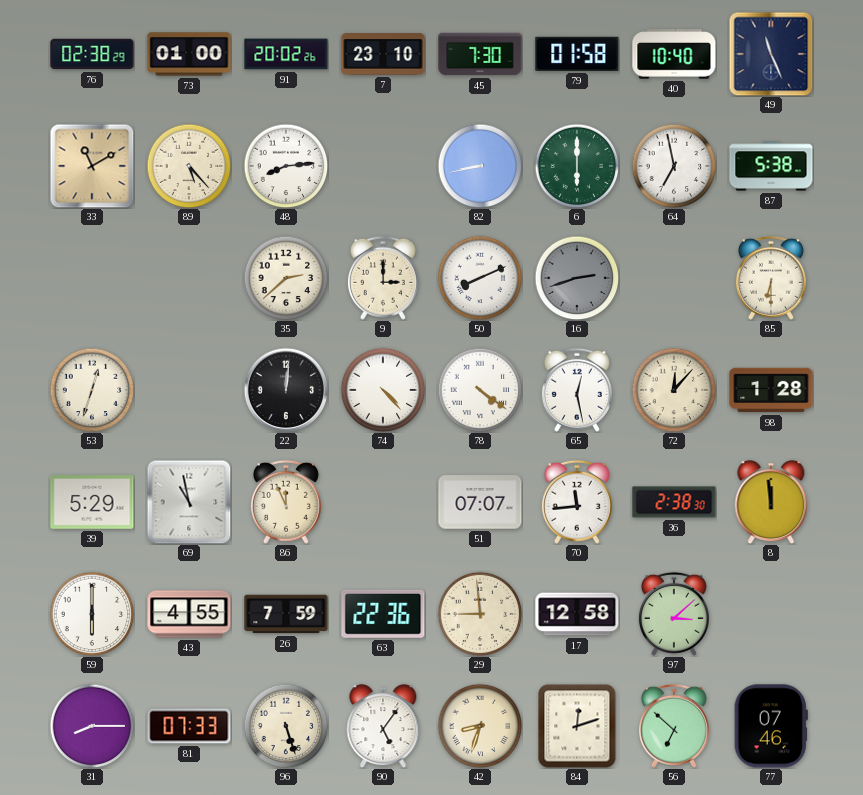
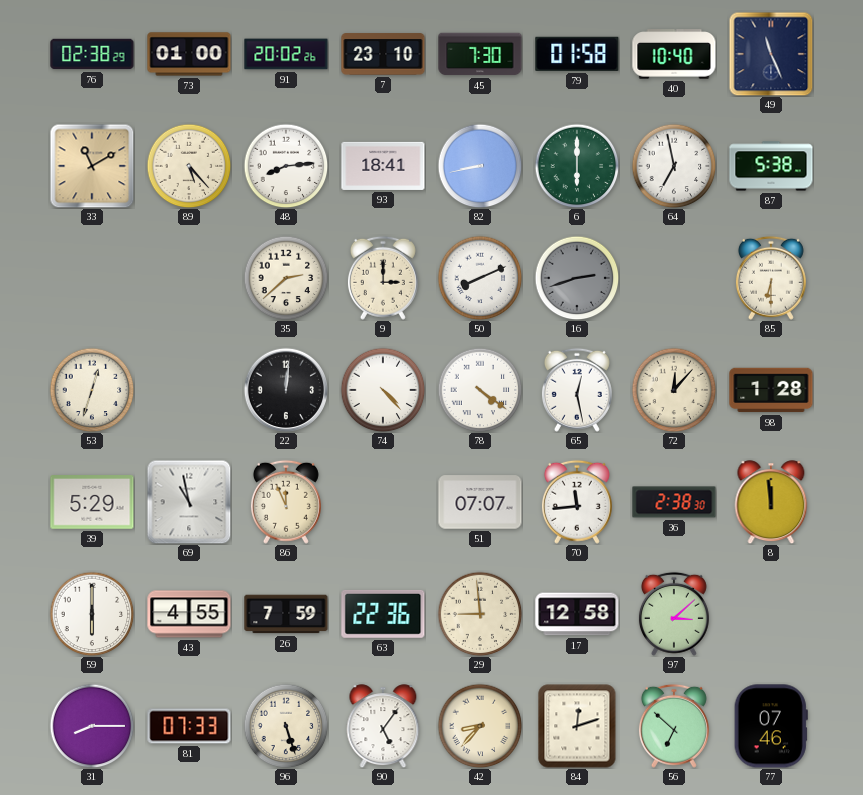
93: none -> 18:41 (383, 166)
42: 8:33 -> 8:37 (480, 726)
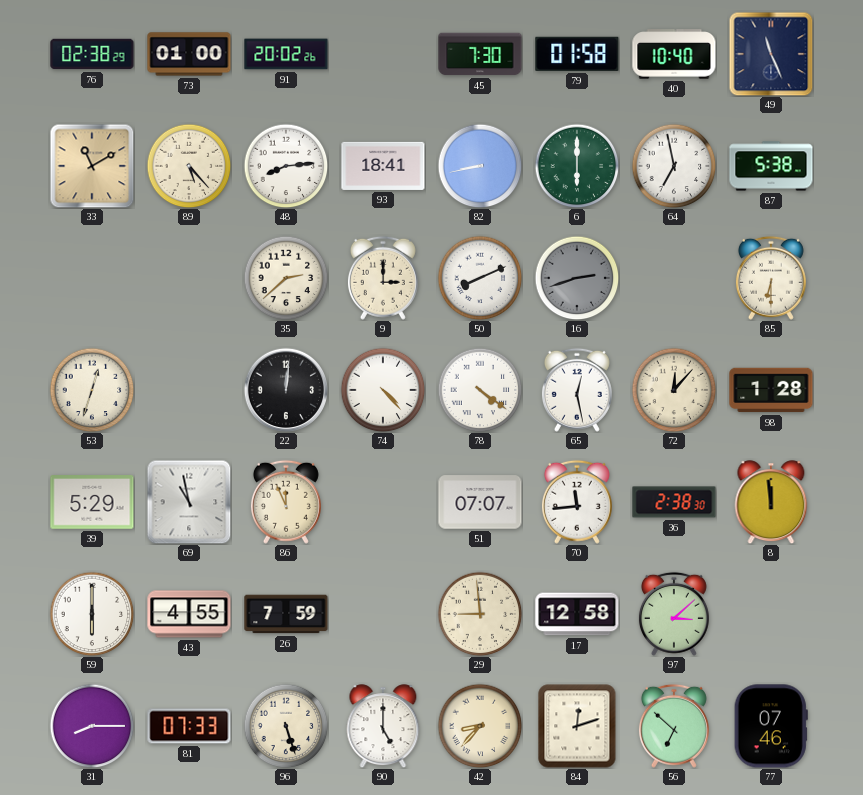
7: 23:10 -> none (383, 54)
63: 22:36 -> none (383, 614)
90: 5:06 -> 5:00 (383, 726)
